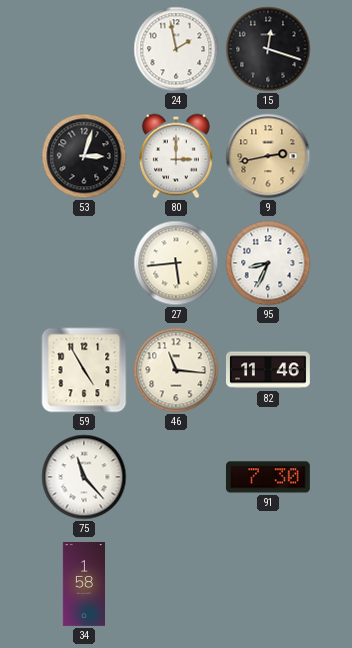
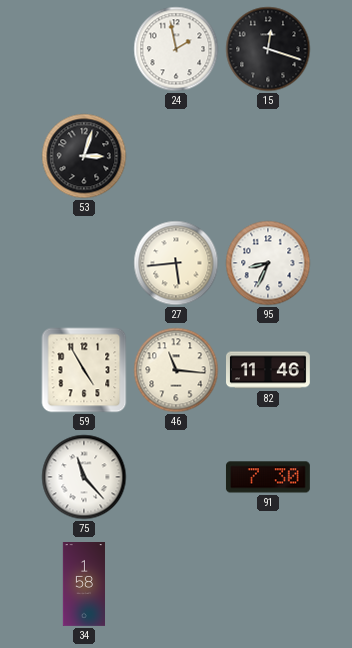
80: 3:00 -> none (176, 156)
9: 2:43 -> none (268, 156)
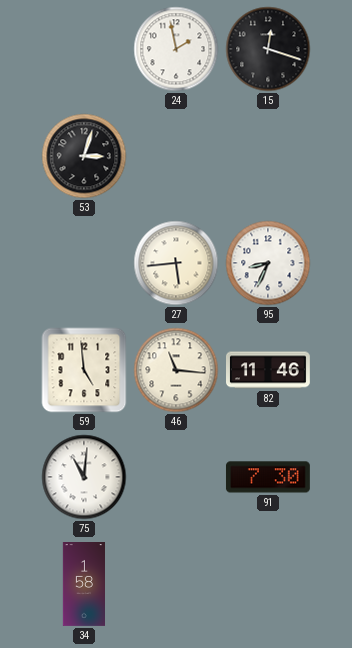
59: 4:55 -> 4:59 (84, 370)
75: 11:23 -> 11:01 (84, 477)
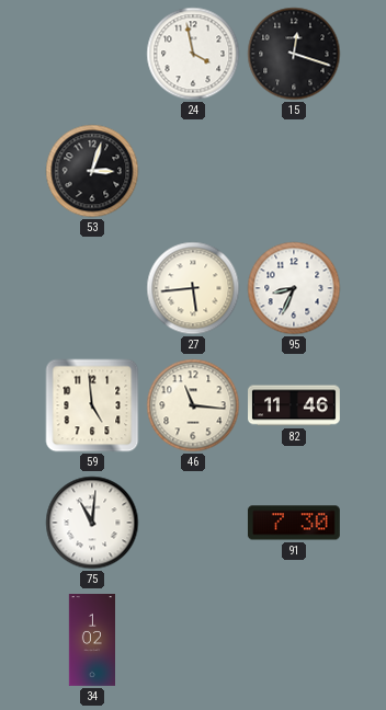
24: 1:58 -> 3:58 (193, 54)
34: 1:58 -> 1:02 (91, 641)
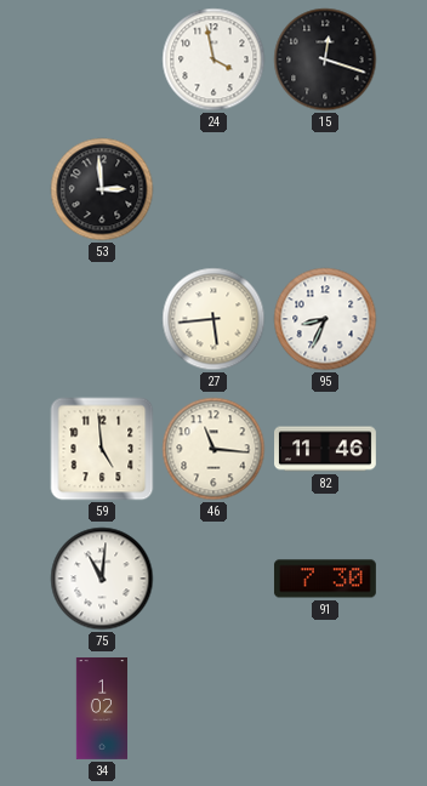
53: 3:03 -> 2:59 (102, 189)
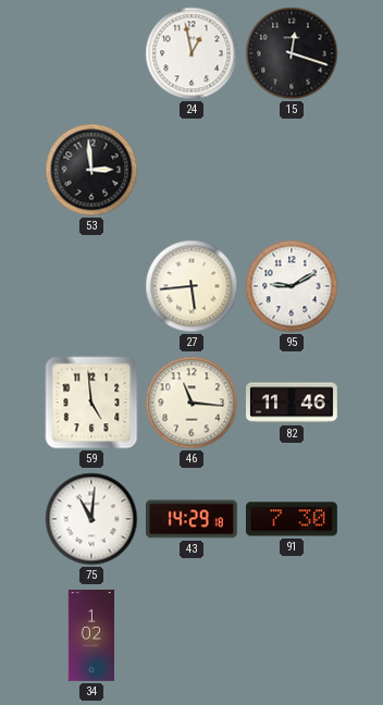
24: 3:58 -> 12:58 (191, 53)
95: 8:34 -> 9:10 (292, 286)
43: none -> 14:29 (191, 519)
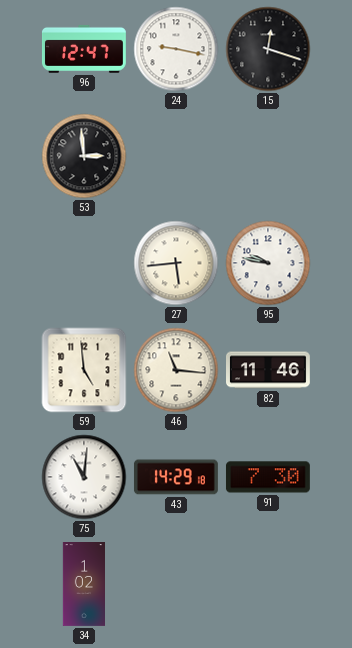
96: none -> 12:47 (84, 49)
24: 12:58 -> 9:17 (176, 49)
95: 9:10 -> 9:47 (268, 263)
